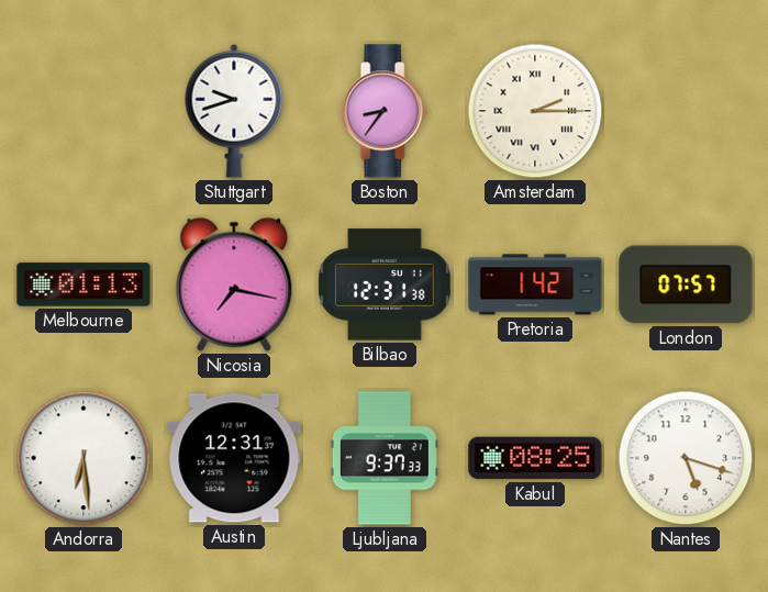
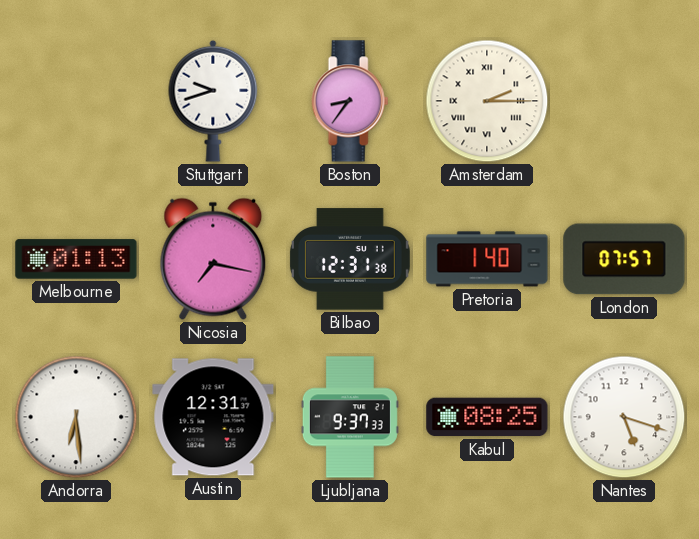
Pretoria: 1:42 -> 1:40 (487, 259)
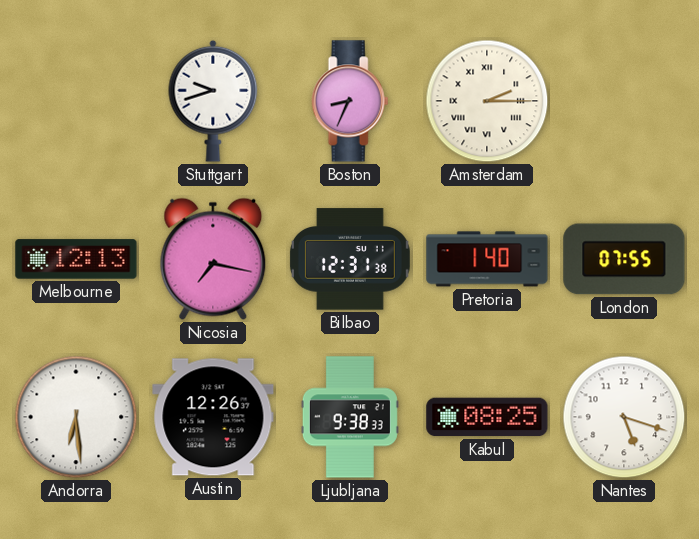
Boston: 8:36 -> 8:34 (350, 101)
Melbourne: 01:13 -> 12:13 (76, 259)
London: 07:57 -> 07:55 (624, 259)
Austin: 12:31 -> 12:26 (213, 417)
Ljubljana: 9:37 -> 9:38 (350, 417)
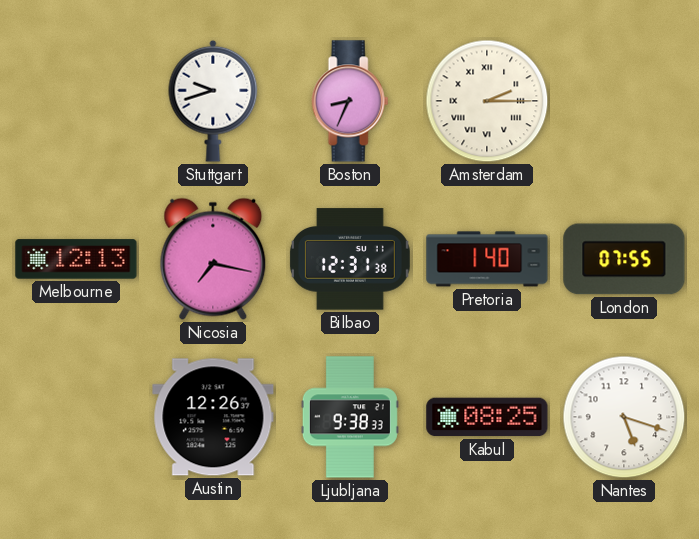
Andorra: 6:29 -> none (76, 417)
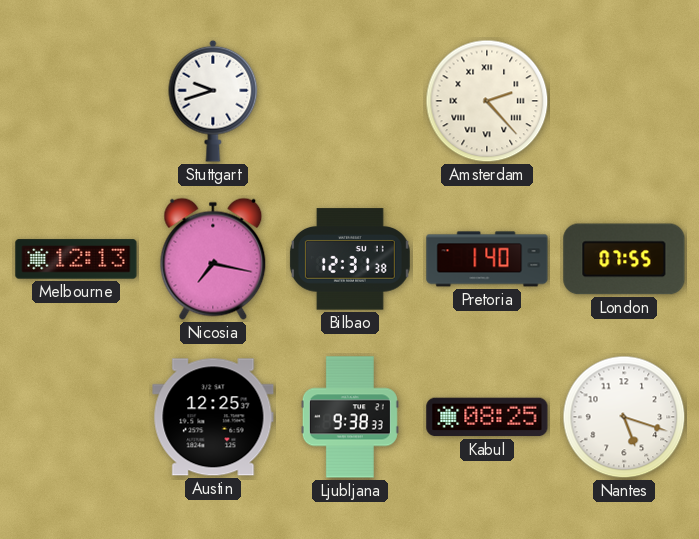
Boston: 8:34 -> none (350, 101)
Amsterdam: 2:15 -> 2:23 (487, 101)
Austin: 12:26 -> 12:25 (213, 417)
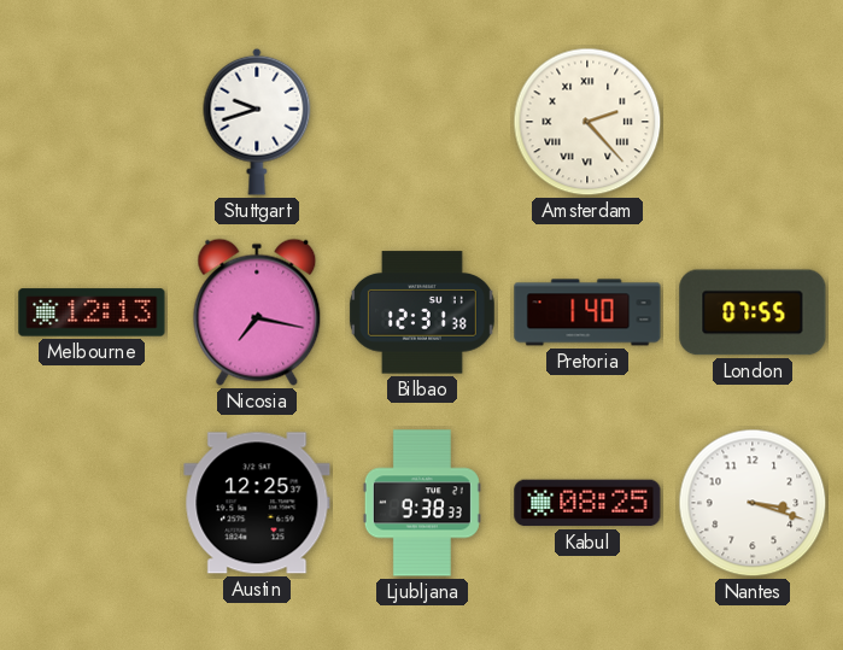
Nantes: 5:18 -> 3:18 (753, 503)
